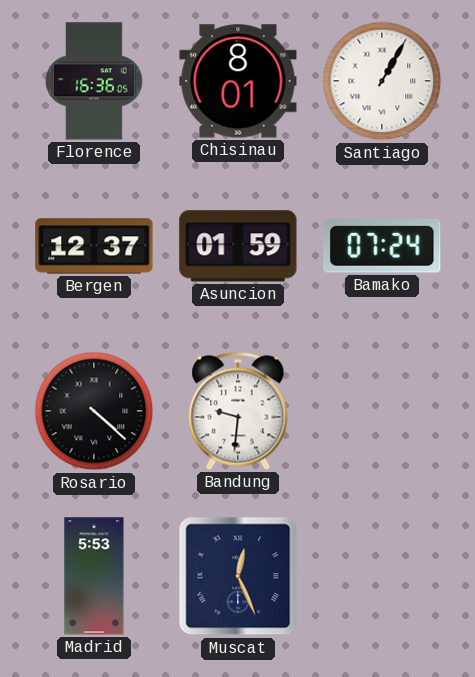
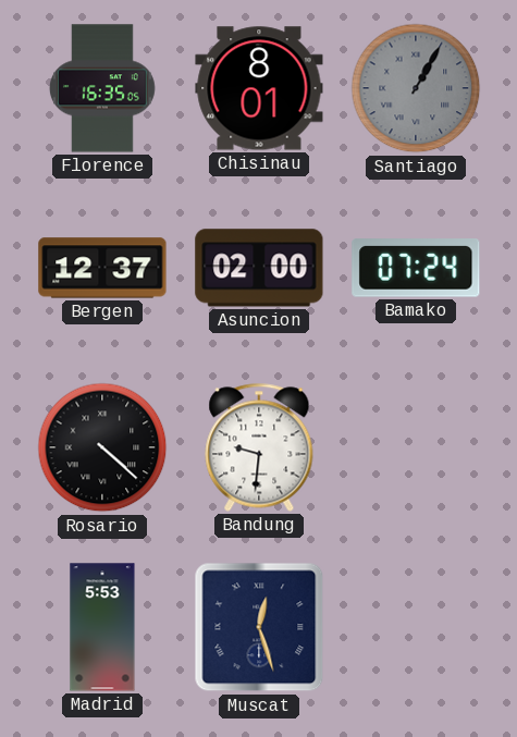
Florence: 16:36 -> 16:35 (102, 88)
Santiago dial: white -> grey (416, 88)
Asuncion: 01:59 -> 02:00 (259, 268)
Muscat: 12:26 -> 12:27 (259, 627)
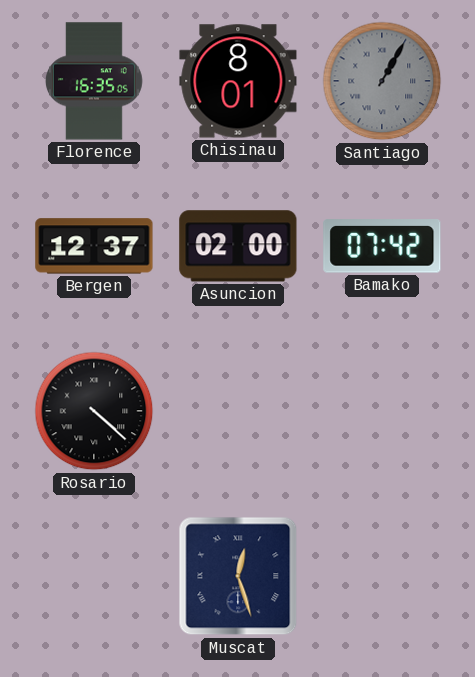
Bamako: 07:24 -> 07:42 (382, 246)
Bandung: 9:31 -> none (259, 447)
Madrid: 5:53 -> none (102, 627)
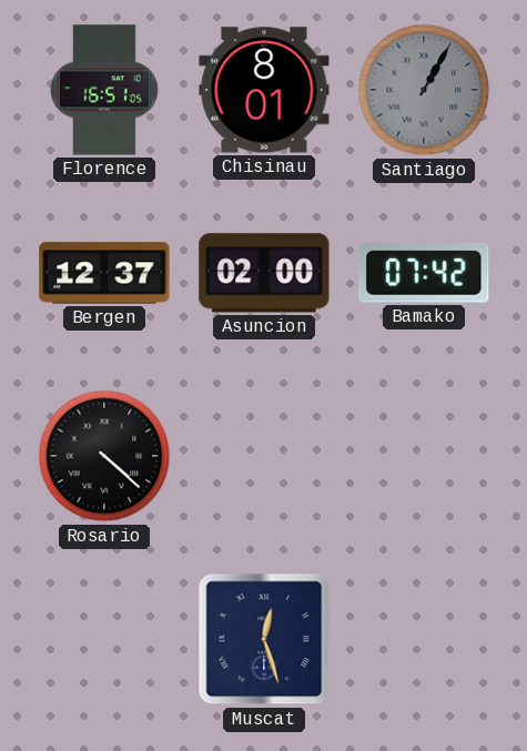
Florence: 16:35 -> 16:51 (104, 90)
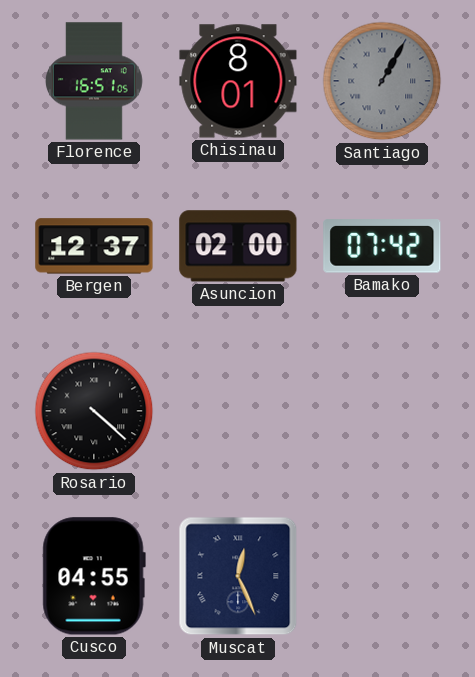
Cusco: none -> 04:55 (94, 576)
Muscat: 12:27 -> 12:26 (238, 576)
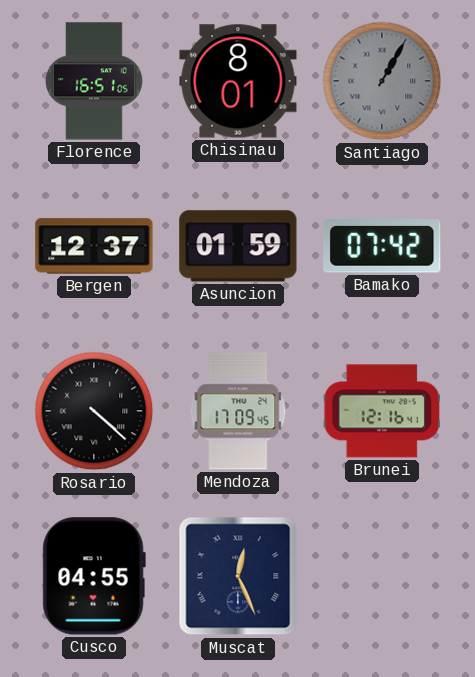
Asuncion: 02:00 -> 01:59 (238, 246)
Mendoza: none -> 17:09 (238, 411)
Brunei: none -> 12:16 (382, 411)
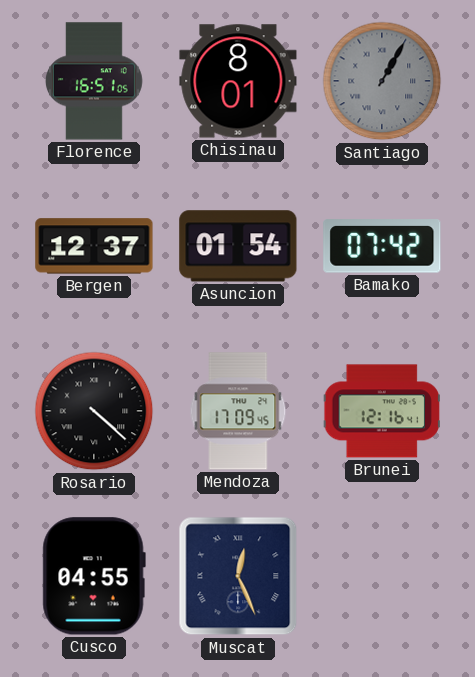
Asuncion: 01:59 -> 01:54 (238, 246)
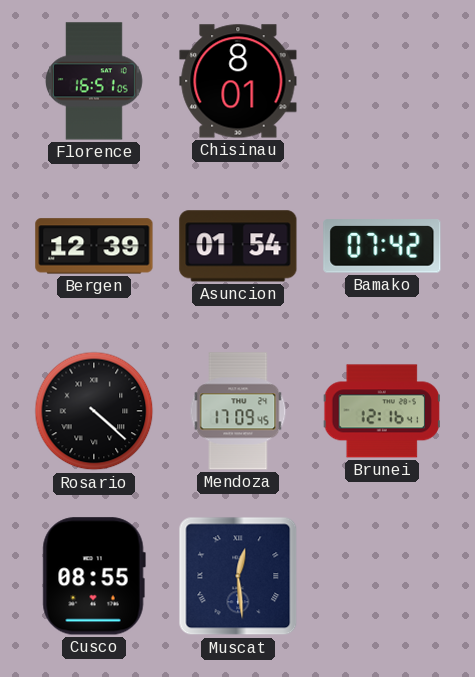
Santiago: 1:05 -> none (382, 81)
Bergen: 12:37 -> 12:39 (94, 246)
Cusco: 04:55 -> 08:55 (94, 576)
Muscat: 12:26 -> 12:29 (238, 576)
